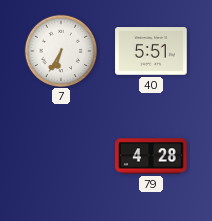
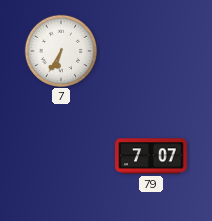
40: 5:51 -> none (151, 51)
79: 4:28 -> 7:07 (151, 156)
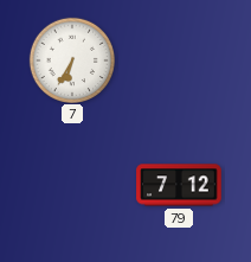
79: 7:07 -> 7:12 (179, 185)
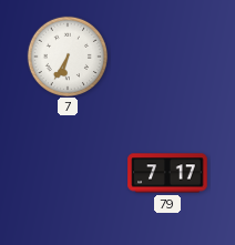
79: 7:12 -> 7:17 (167, 173)
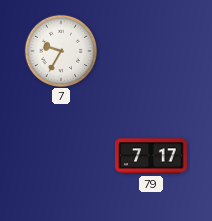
7: 6:35 -> 9:35 (60, 50)
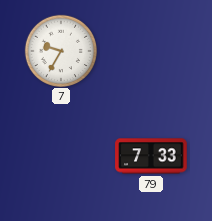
79: 7:17 -> 7:33 (151, 156)
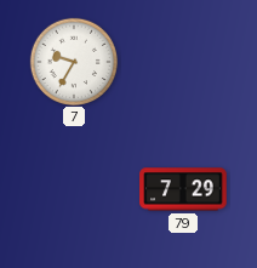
79: 7:33 -> 7:29 (183, 189)
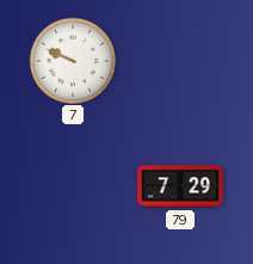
7: 9:35 -> 9:49 (72, 60)
